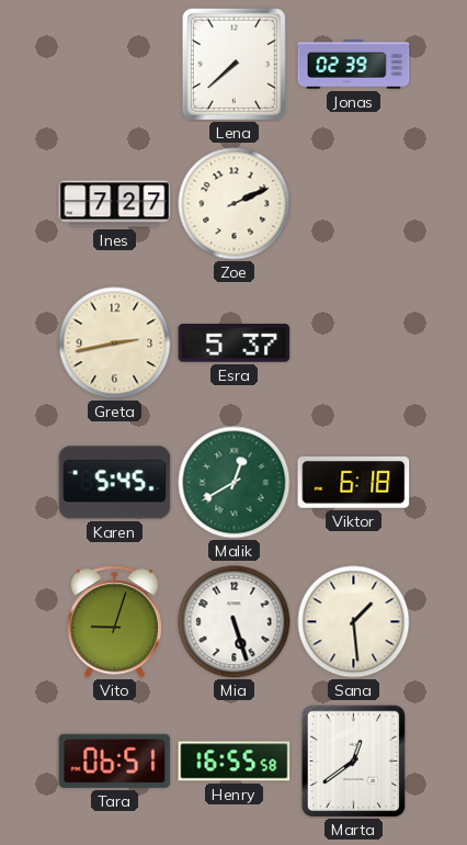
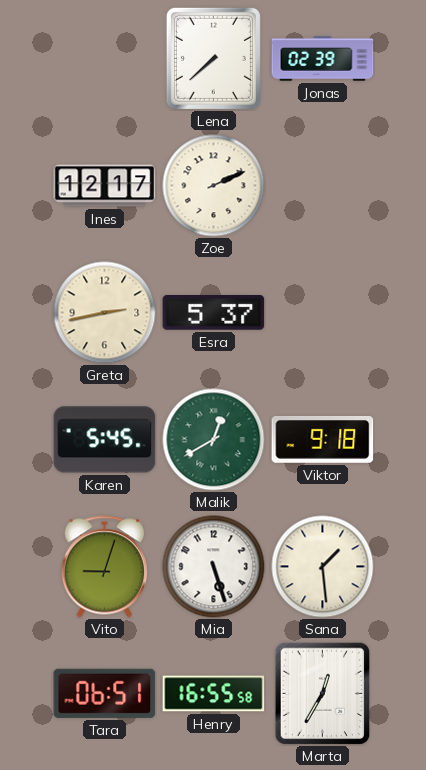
Ines: 7:27 -> 12:17 (105, 186)
Viktor: 6:18 -> 9:18 (323, 439)
Marta: 12:39 -> 12:35 (323, 693)
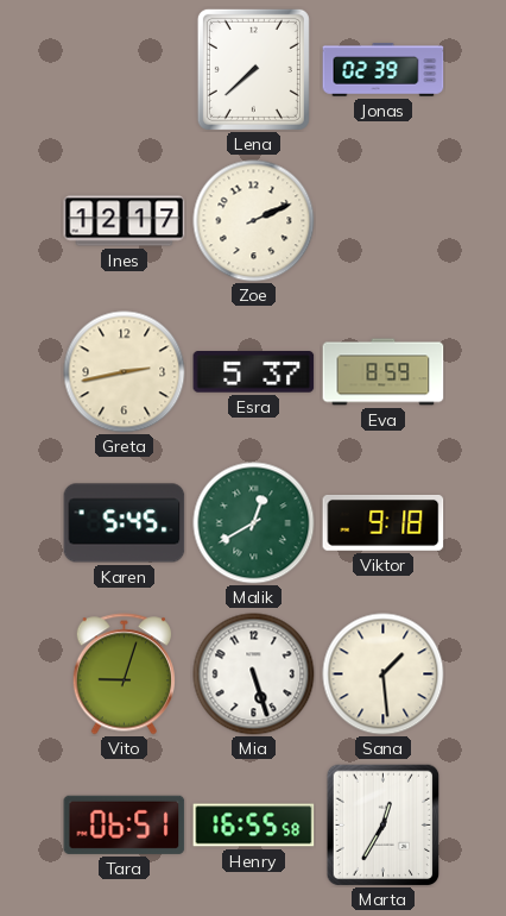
Eva: none -> 8:59 (384, 372)
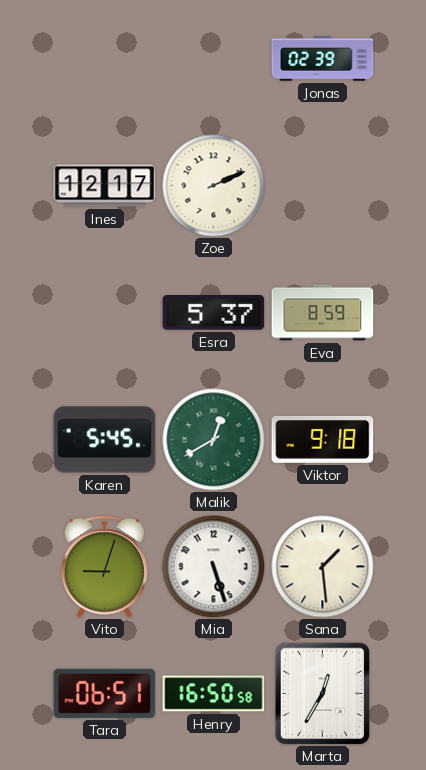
Lena: 7:38 -> none (253, 69)
Greta: 2:43 -> none (125, 372)
Henry: 16:55 -> 16:50 (214, 694)
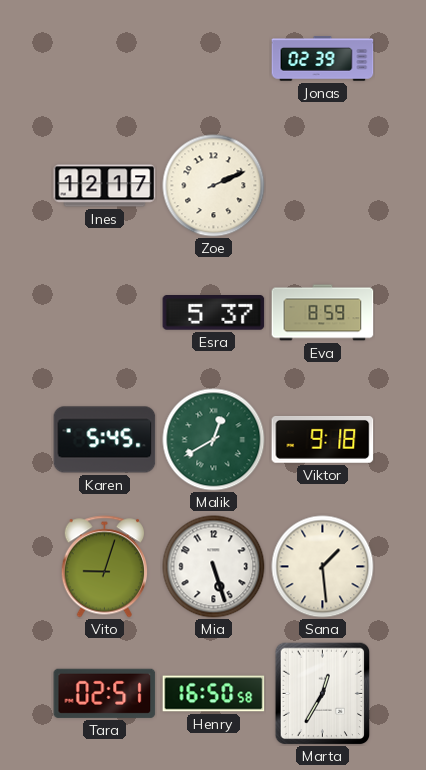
Tara: 06:51 -> 02:51 (105, 693)
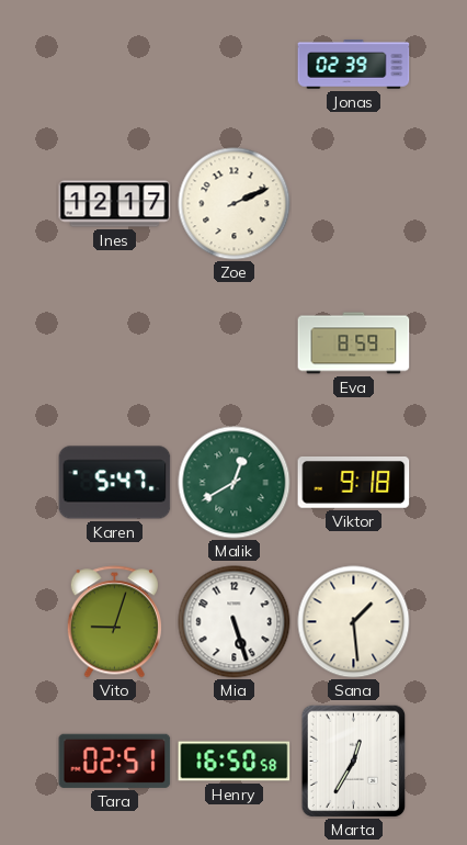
Esra: 5:37 -> none (214, 313)
Karen: 5:45 -> 5:47 (115, 483)
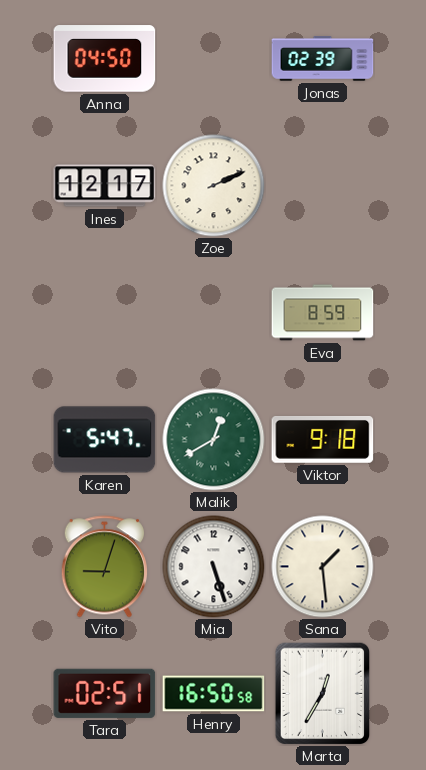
Anna: none -> 04:50 (105, 59)
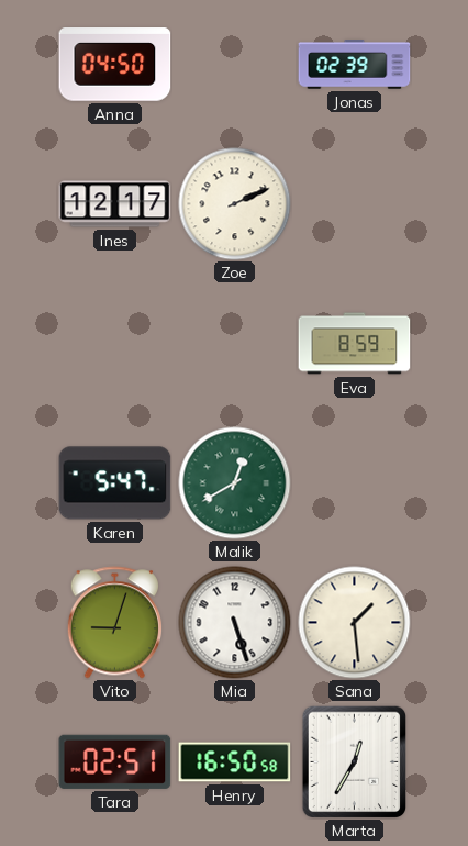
Viktor: 9:18 -> none (323, 439)
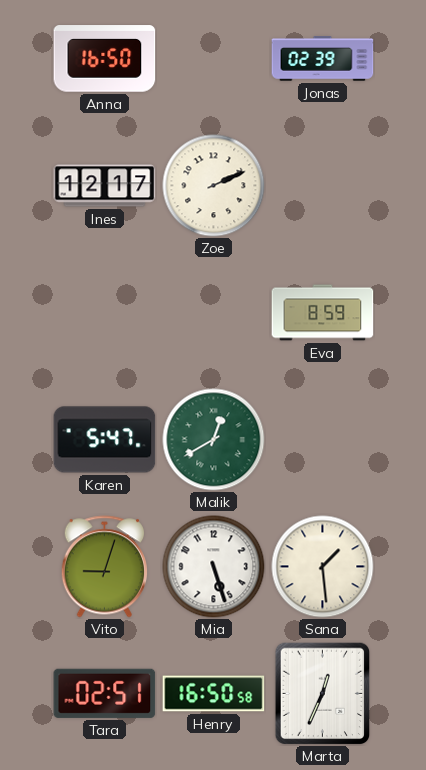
Anna: 04:50 -> 16:50 (105, 59)
Marta: 12:35 -> 12:34 (323, 693)
